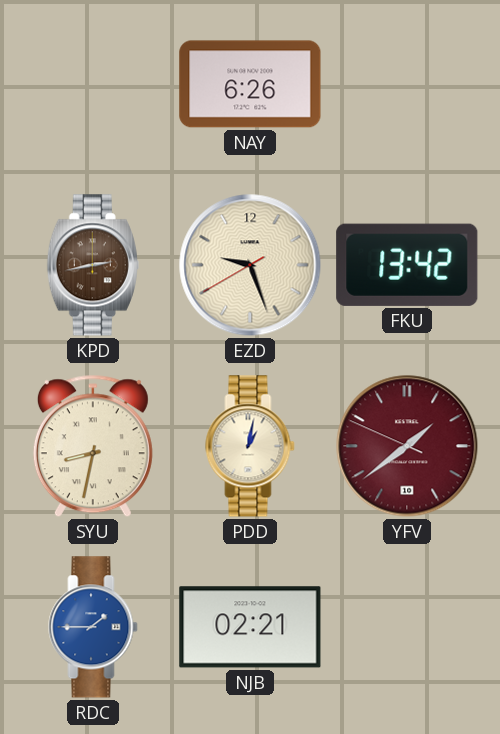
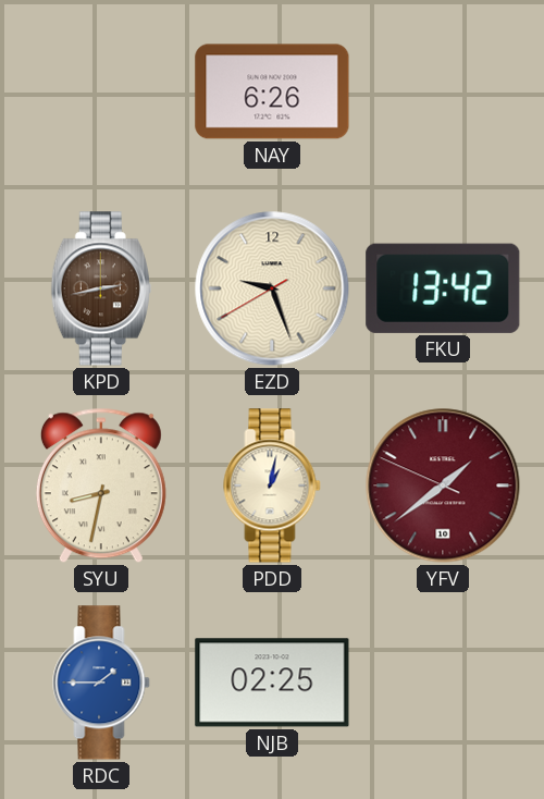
NJB: 02:21 -> 02:25 (272, 683)
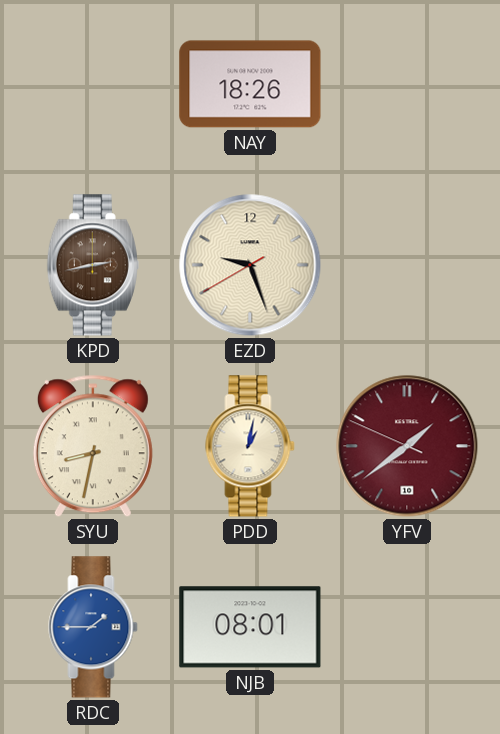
NAY: 6:26 -> 18:26 (250, 84)
FKU: 13:42 -> none (443, 288)
NJB: 02:25 -> 08:01 (250, 627)
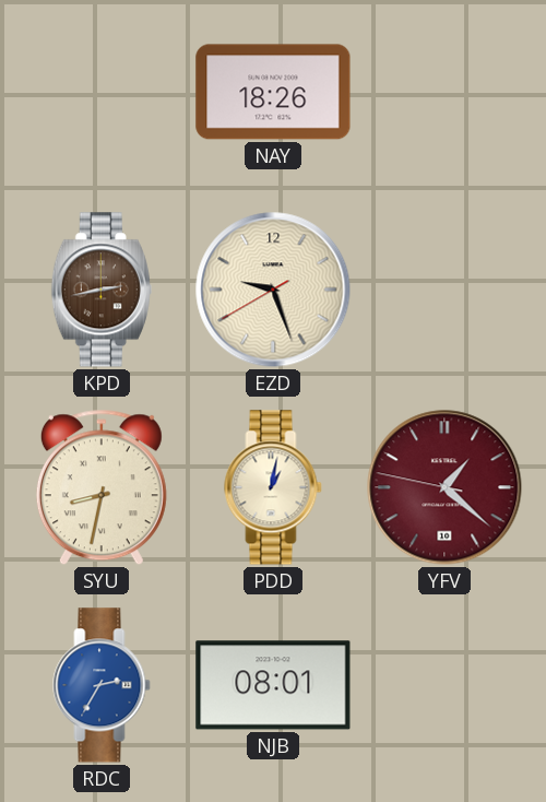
YFV: 1:38 -> 1:21 (444, 487)
RDC: 1:45 -> 2:35 (102, 685)
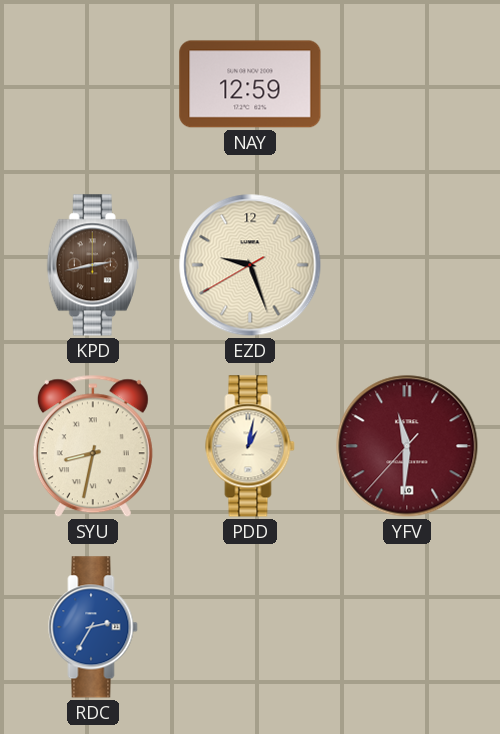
NAY: 18:26 -> 12:59 (250, 84)
YFV: 1:21 -> 11:30 (407, 446)
NJB: 08:01 -> none (273, 685)
